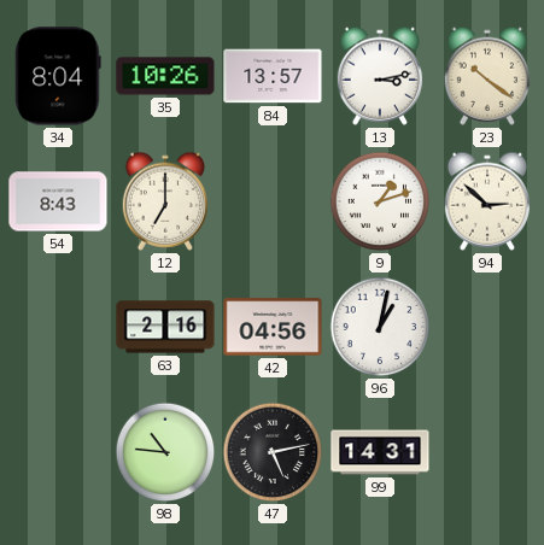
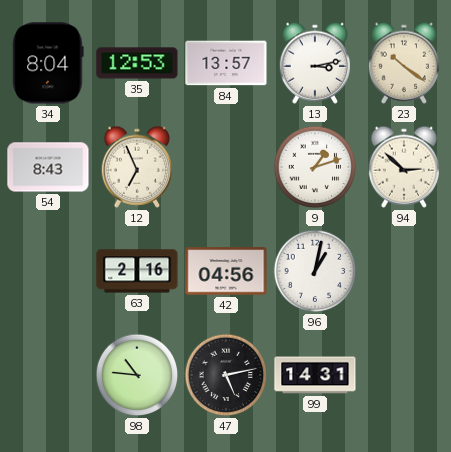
35: 10:26 -> 12:53 (137, 63)
12: 7:00 -> 6:56 (137, 167)
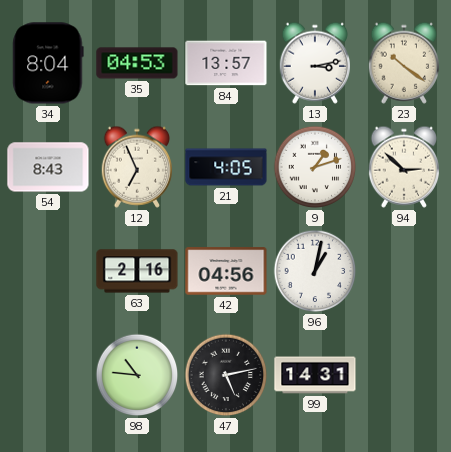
35: 12:53 -> 04:53 (137, 63)
21: none -> 4:05 (226, 167)
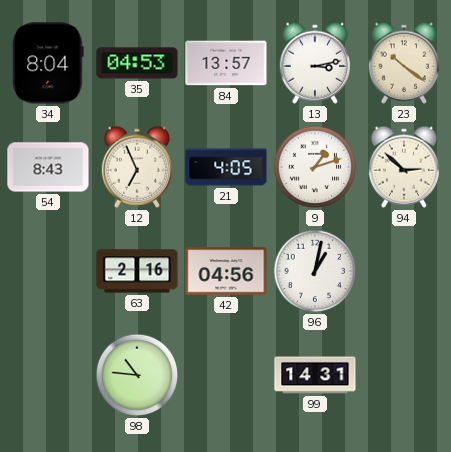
47: 5:13 -> none (226, 375)
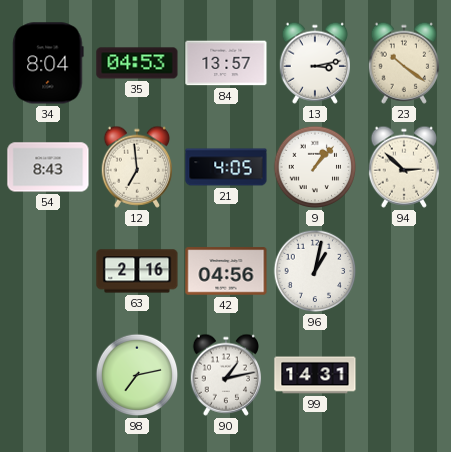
12: 6:56 -> 6:59 (137, 167)
9: 1:12 -> 1:07 (315, 167)
98: 10:46 -> 7:13 (137, 375)
90: none -> 1:13 (226, 375)
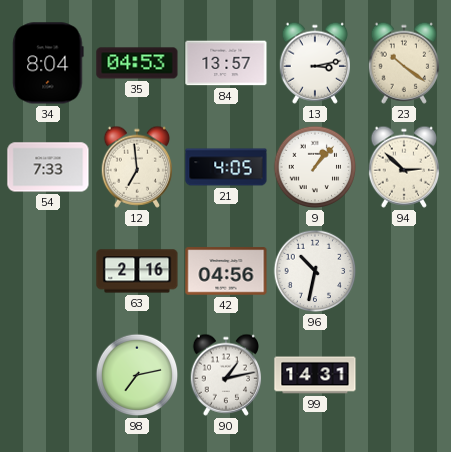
54: 8:43 -> 7:33 (48, 167)
96: 1:02 -> 10:32 (315, 271)
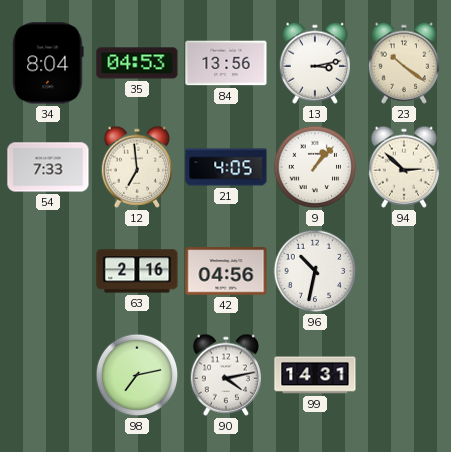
84: 13:57 -> 13:56 (226, 63)
90: 1:13 -> 4:13 (226, 375)
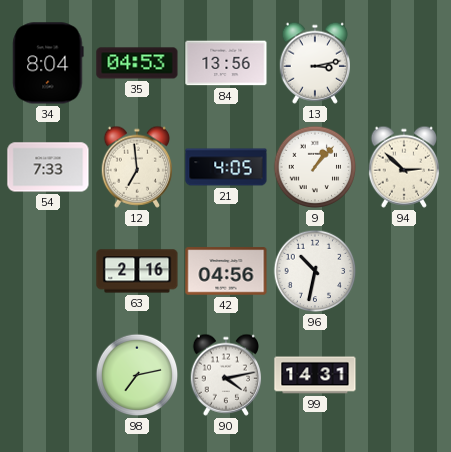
23: 10:21 -> none (404, 63)
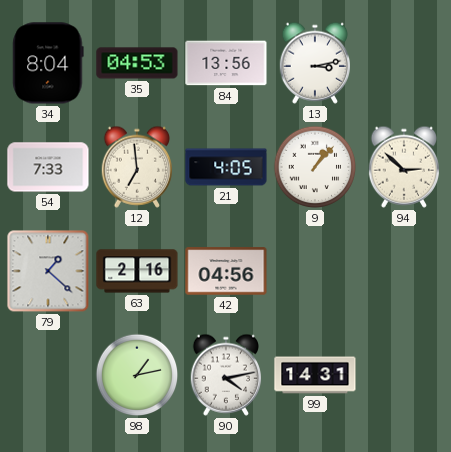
79: none -> 1:22 (48, 271)
96: 10:32 -> none (315, 271)
98: 7:13 -> 1:13 (137, 375)
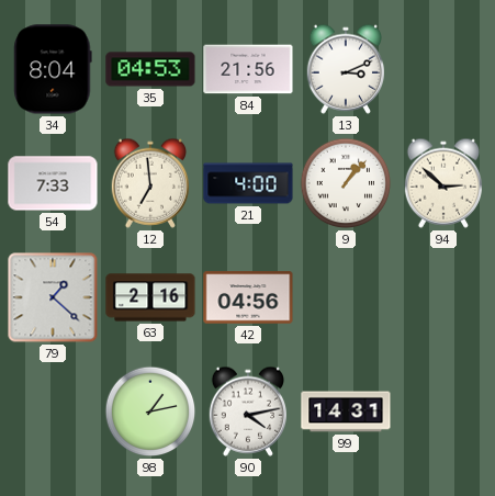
84: 13:56 -> 21:56 (248, 69)
13: 3:13 -> 3:11 (346, 69)
21: 4:05 -> 4:00 (248, 183)
